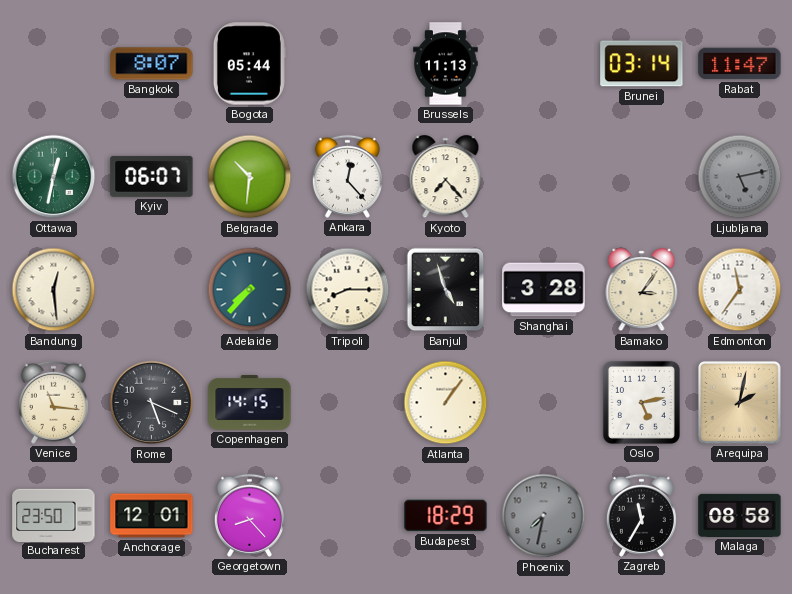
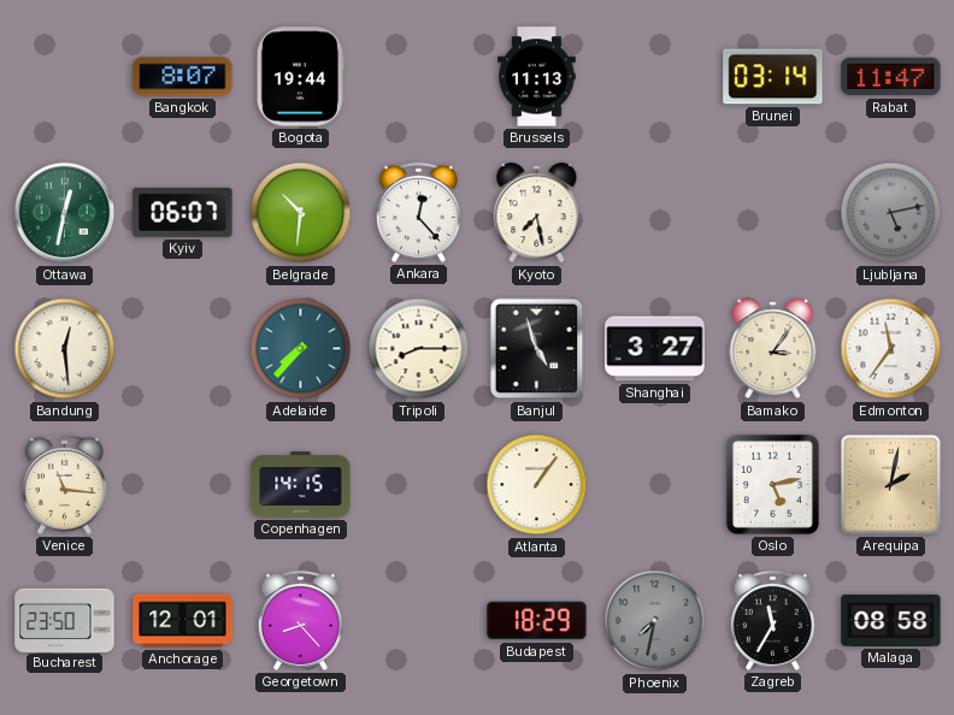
Bogota: 05:44 -> 19:44 (300, 77)
Kyoto: 7:23 -> 7:28 (537, 213)
Shanghai: 3:28 -> 3:27 (655, 349)
Rome: 5:19 -> none (152, 403)
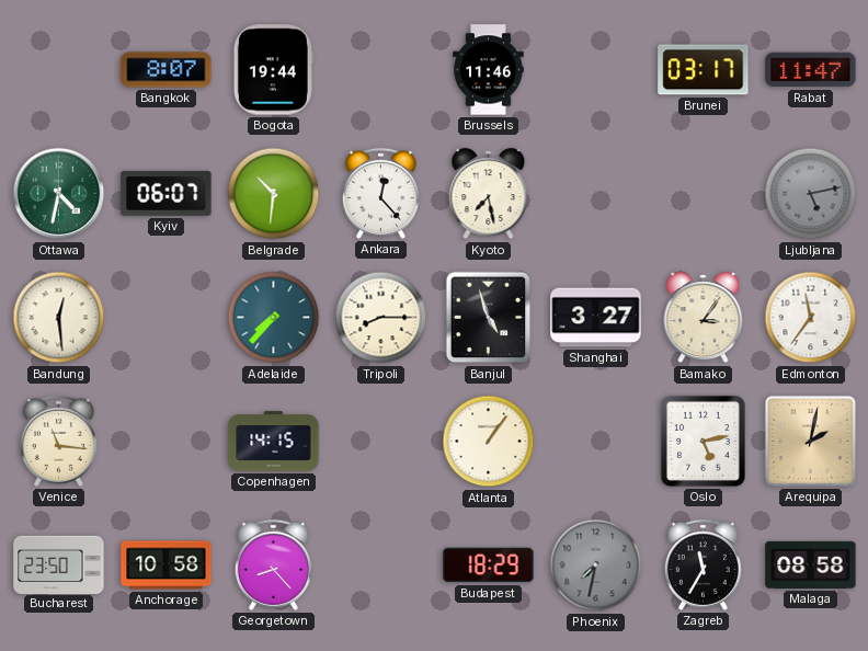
Brussels: 11:13 -> 11:46 (489, 70)
Brunei: 03:14 -> 03:17 (704, 70)
Ottawa: 12:32 -> 4:32 (59, 194)
Anchorage: 12:01 -> 10:58 (167, 566)
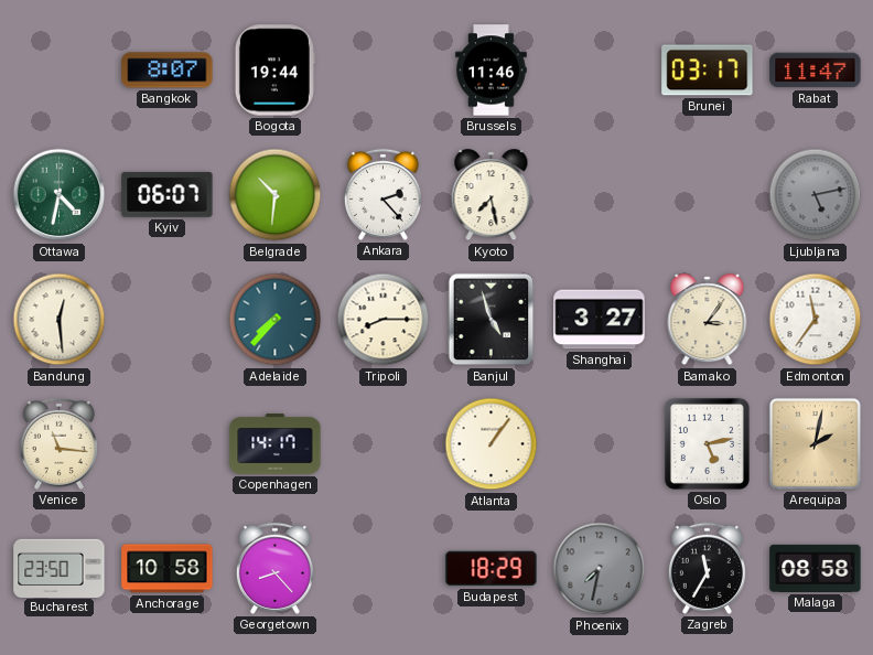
Ankara: 12:23 -> 2:23 (382, 194)
Copenhagen: 14:15 -> 14:17 (276, 444)
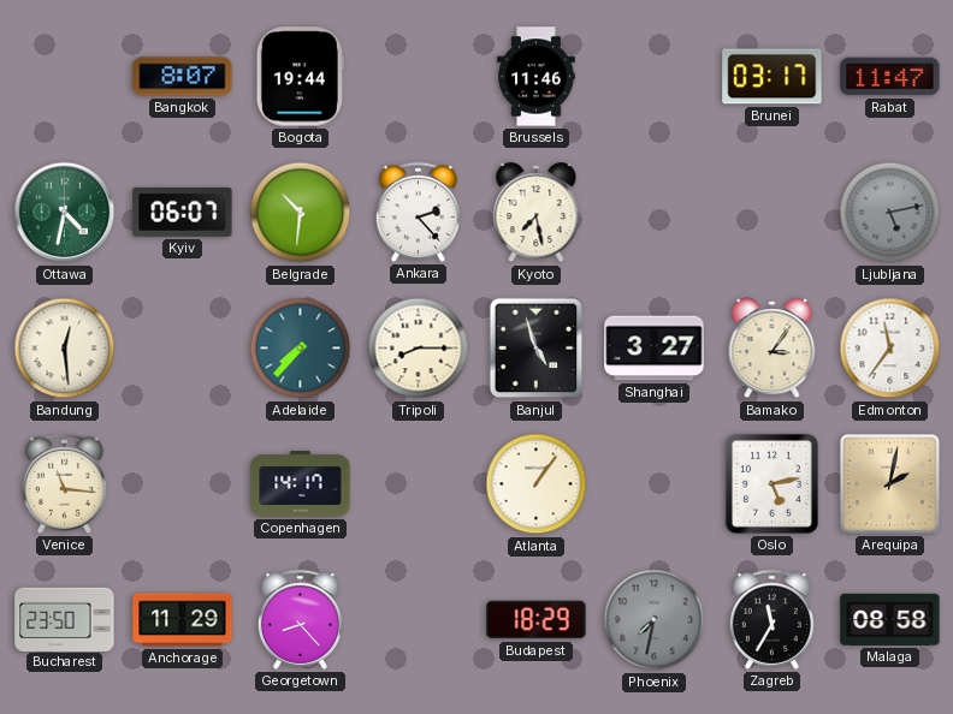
Anchorage: 10:58 -> 11:29 (183, 620)
